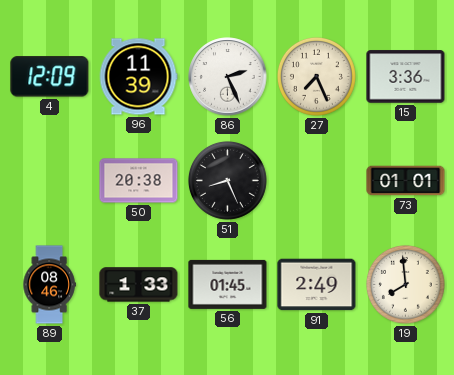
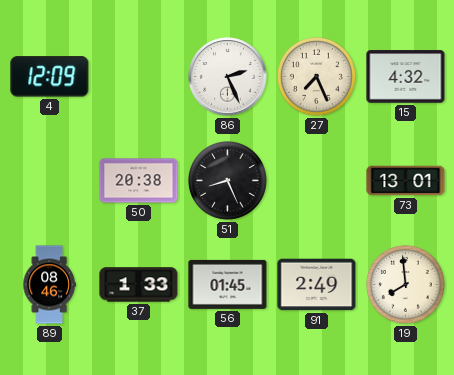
96: 11:39 -> none (138, 77)
15: 3:36 -> 4:32 (406, 77)
73: 01:01 -> 13:01 (406, 181)
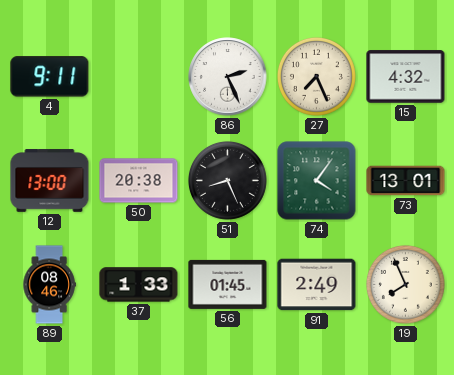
4: 12:09 -> 9:11 (50, 77)
12: none -> 13:00 (50, 181)
74: none -> 4:06 (317, 181)
19: 7:59 -> 7:56 (405, 284)
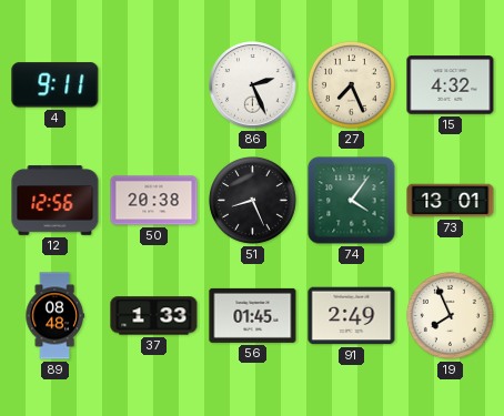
12: 13:00 -> 12:56 (56, 201)
89: 08:46 -> 08:48 (54, 316)
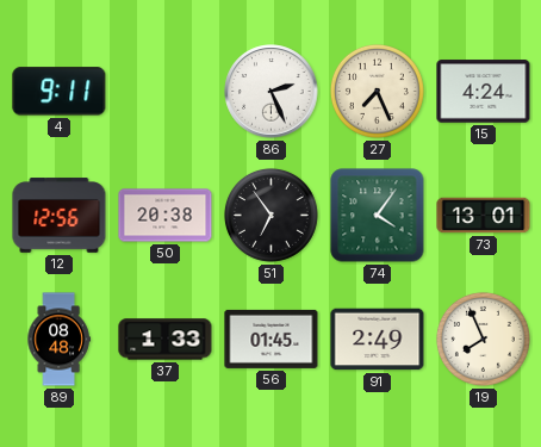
15: 4:32 -> 4:24 (484, 92)
51: 8:26 -> 6:54 (270, 215)
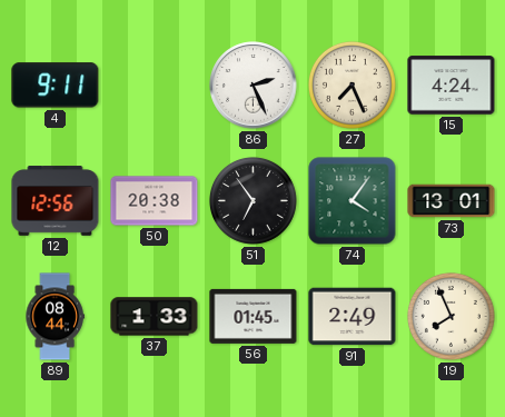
89: 08:48 -> 08:44 (55, 317)
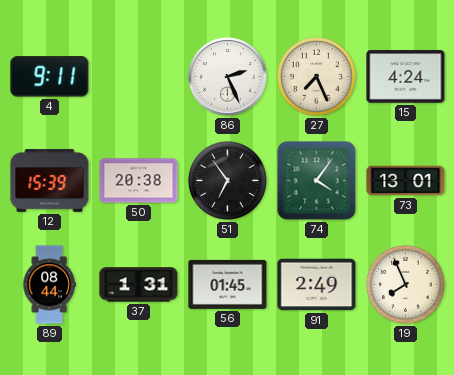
12: 12:56 -> 15:39 (50, 181)
37: 1:33 -> 1:31 (139, 285)
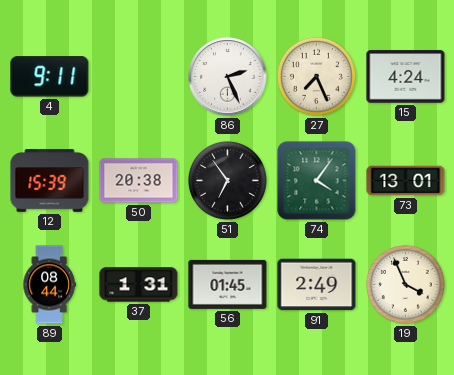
19: 7:56 -> 3:56 (405, 284)
